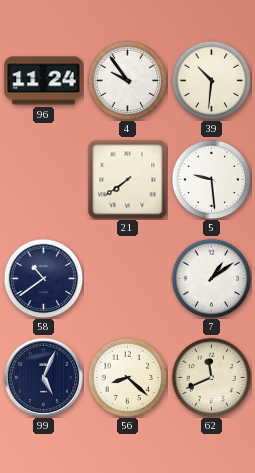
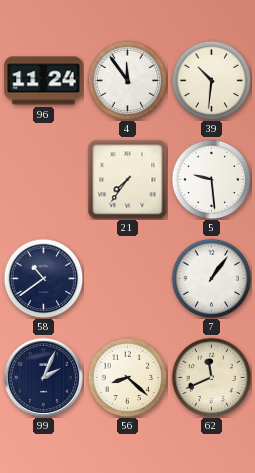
4: 9:54 -> 11:54 (127, 80)
21: 7:39 -> 7:36 (127, 179)
7: 1:09 -> 1:06 (211, 278)
99: 5:04 -> 2:04 (43, 377)
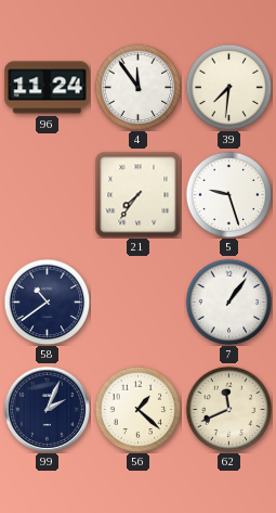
39: 10:31 -> 7:31 (228, 87)
5: 9:29 -> 9:27 (228, 194)
56: 8:22 -> 1:22 (137, 409)
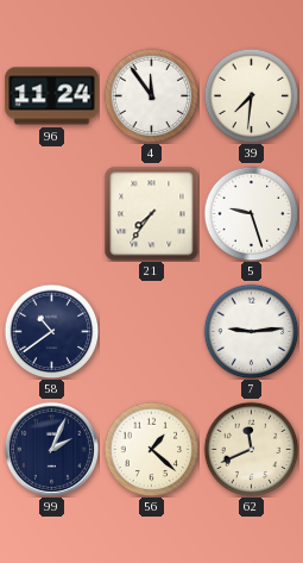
7: 1:06 -> 9:14 (251, 331)
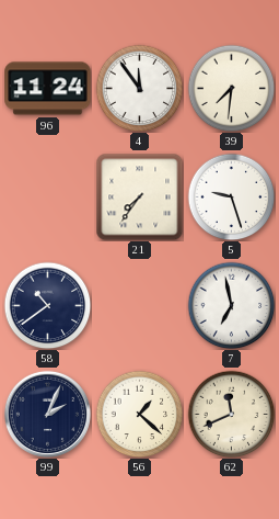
7: 9:14 -> 6:58 (231, 305)
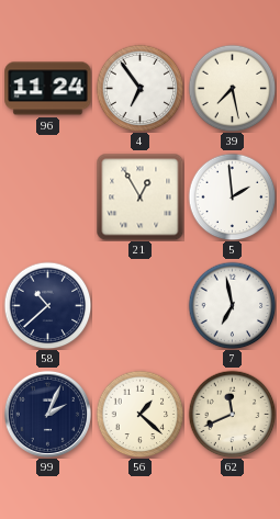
4: 11:54 -> 6:54 (139, 88)
39: 7:31 -> 7:28 (232, 88)
21: 7:36 -> 12:55 (139, 196)
5: 9:27 -> 1:59 (232, 196)
58: 10:39 -> 10:38 (47, 305)
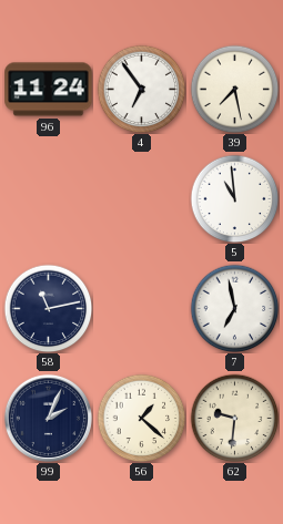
21: 12:55 -> none (139, 196)
5: 1:59 -> 10:59 (234, 198)
58: 10:38 -> 11:13 (48, 308)
62: 11:41 -> 9:31 (234, 418)
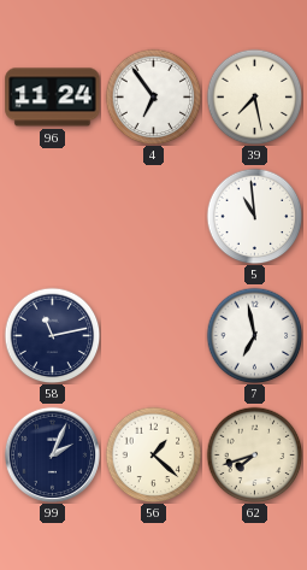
62: 9:31 -> 7:42 (254, 454)
